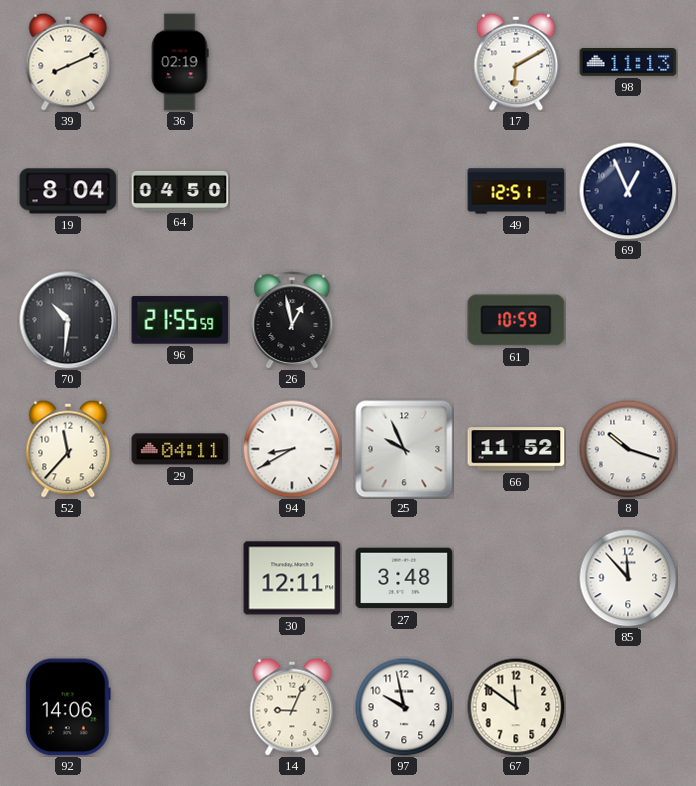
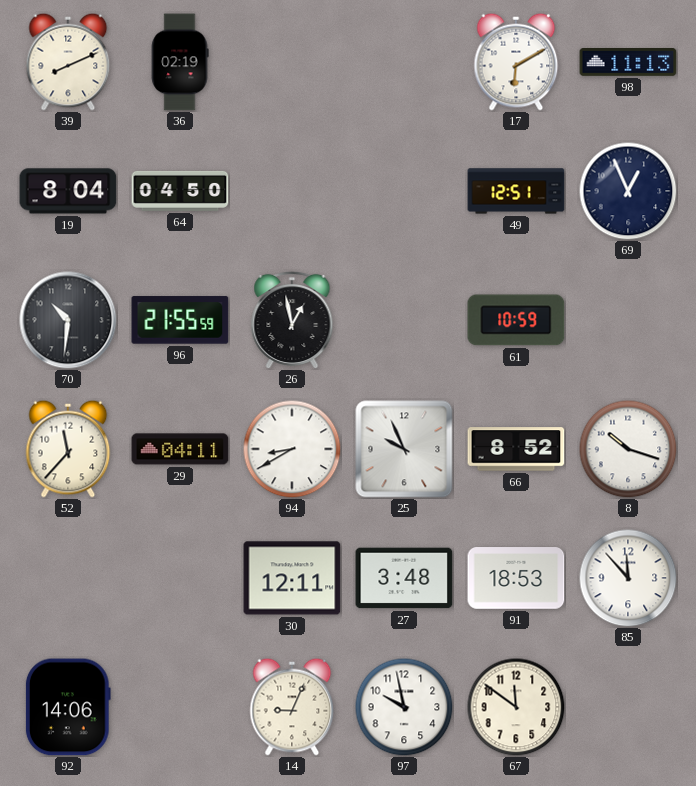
66: 11:52 -> 8:52 (516, 449)
91: none -> 18:53 (516, 578)
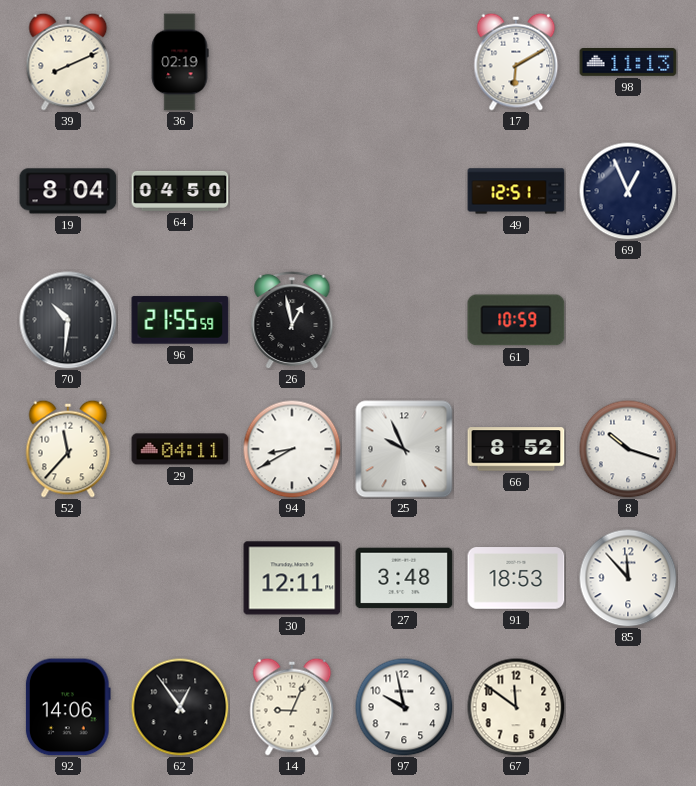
62: none -> 12:54 (180, 707)
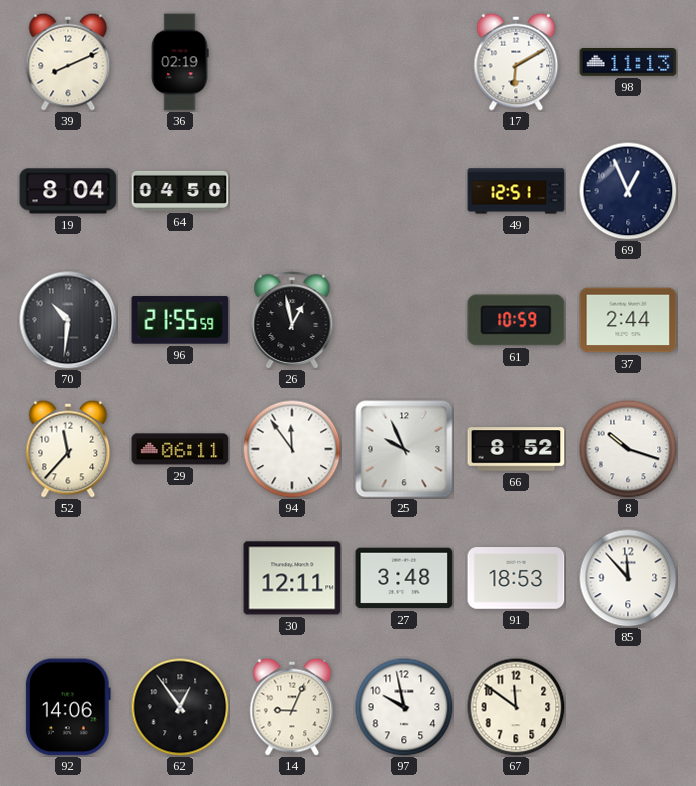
37: none -> 2:44 (628, 320)
29: 04:11 -> 06:11 (180, 449)
94: 8:40 -> 11:54 (292, 449)
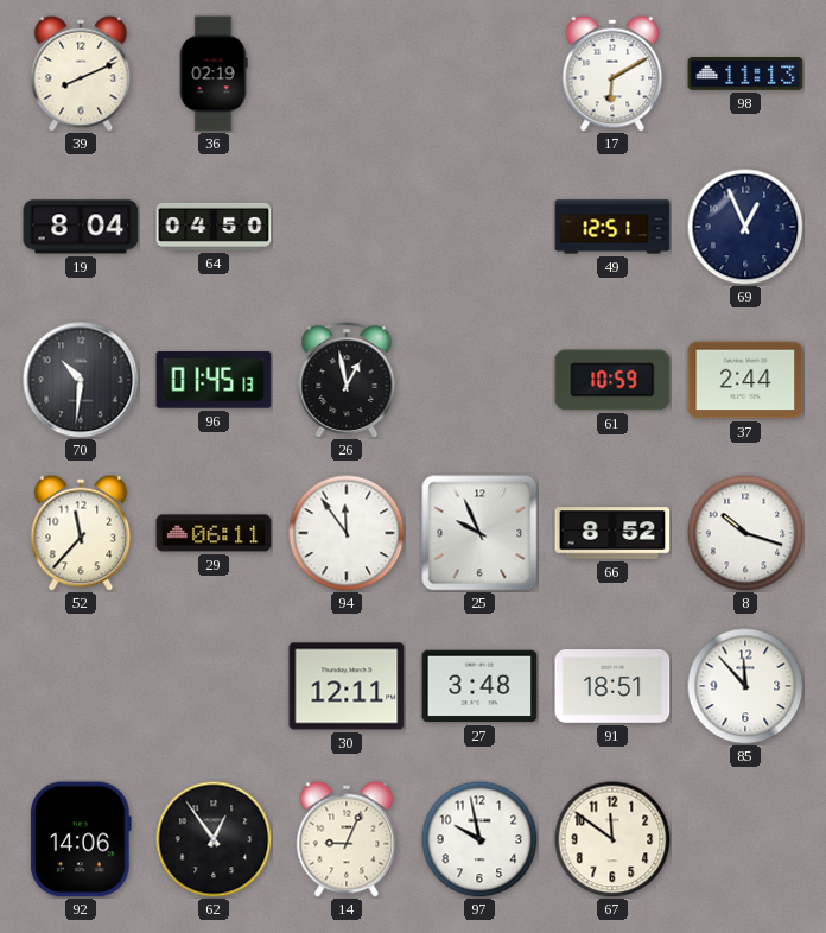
96: 21:55 -> 01:45 (214, 380)
91: 18:53 -> 18:51 (612, 686)
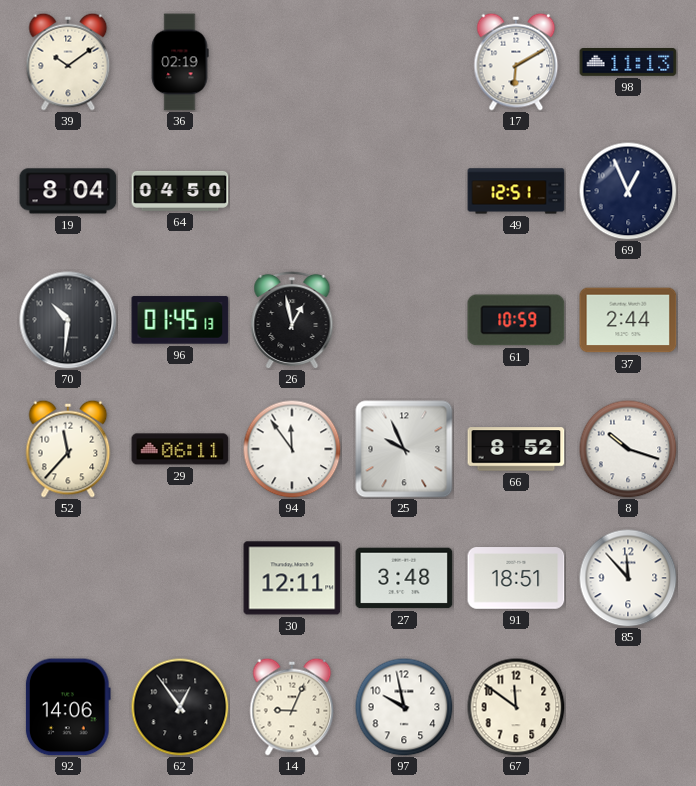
39: 8:11 -> 10:09 (68, 62)
